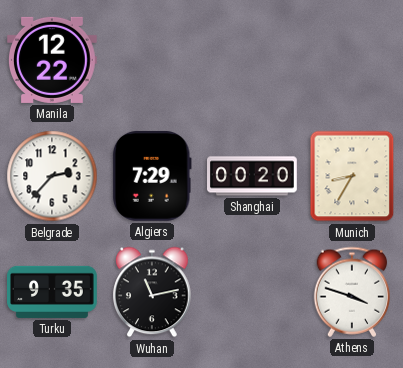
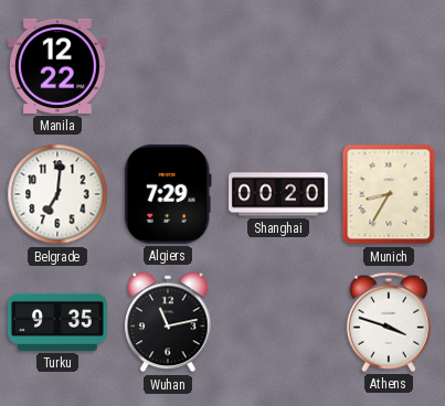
Belgrade: 2:37 -> 7:01 (57, 194)
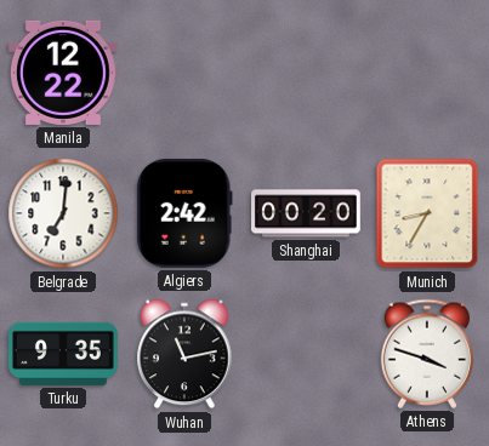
Algiers: 7:29 -> 2:42 (184, 213)
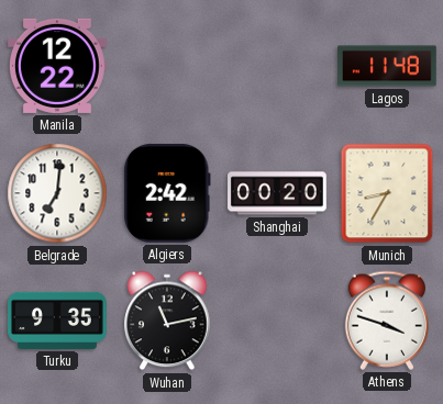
Lagos: none -> 11:48 (388, 66)
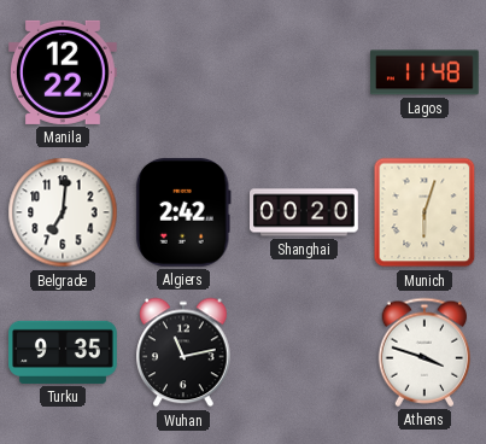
Munich: 8:35 -> 6:03 (424, 212)
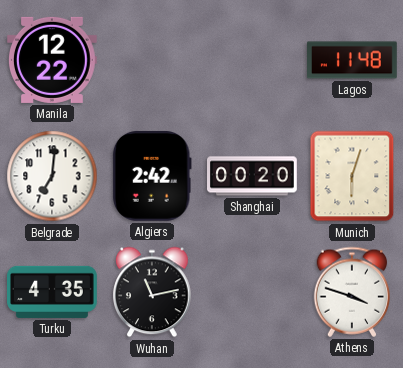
Turku: 9:35 -> 4:35 (52, 292)
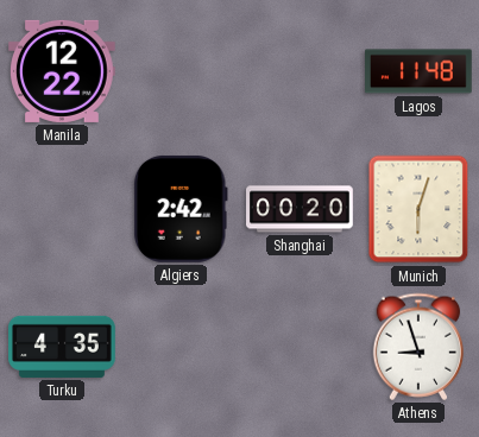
Belgrade: 7:01 -> none (52, 176)
Wuhan: 11:13 -> none (152, 292)
Athens: 3:48 -> 8:57 (417, 347)
